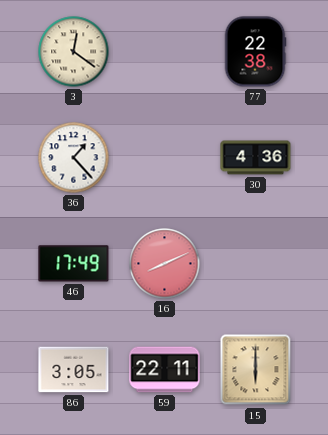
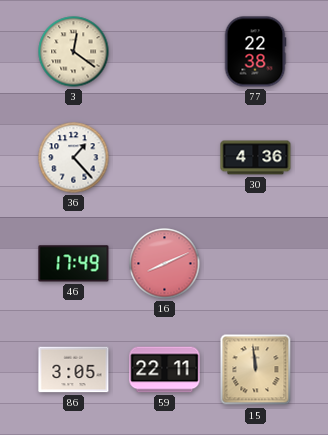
15: 6:00 -> 11:59 (256, 370)
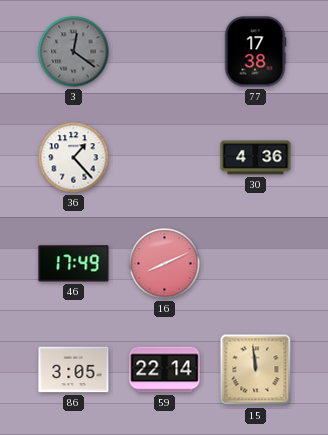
3 dial: cream -> grey (74, 52)
77: 22:38 -> 17:38 (255, 52)
59: 22:11 -> 22:14 (165, 370)
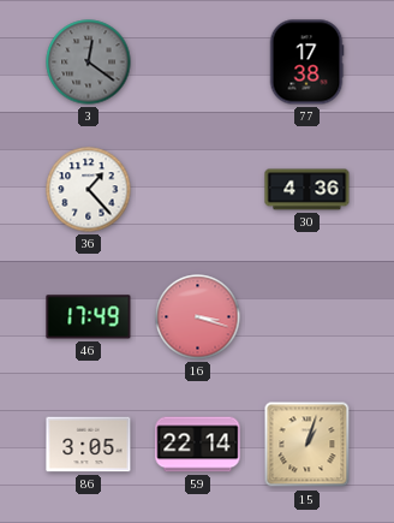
16: 8:11 -> 3:18 (198, 317)
15: 11:59 -> 1:03 (308, 445)
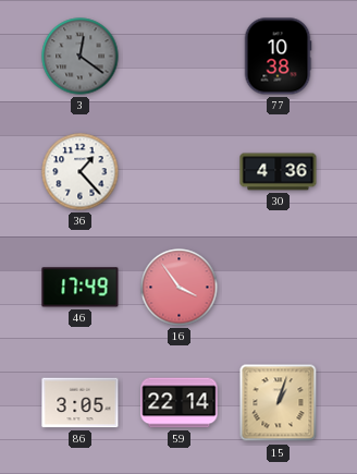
77: 17:38 -> 10:38 (278, 57)
16: 3:18 -> 3:54 (180, 288)
